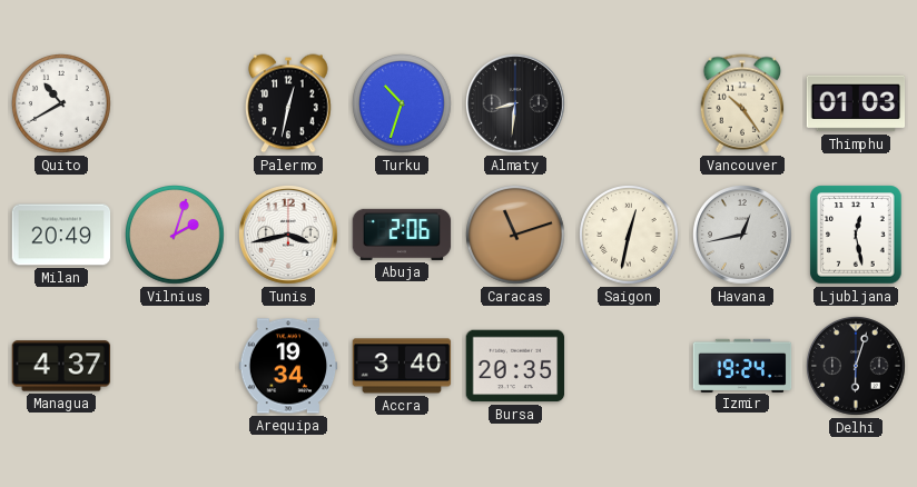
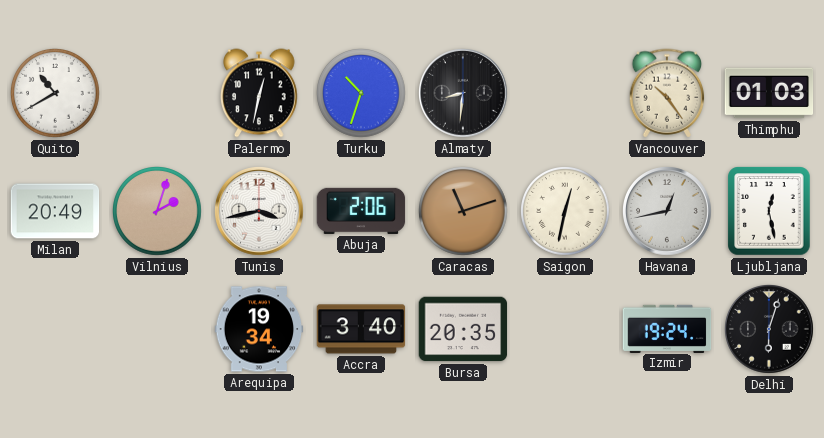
Managua: 4:37 -> none (61, 366)
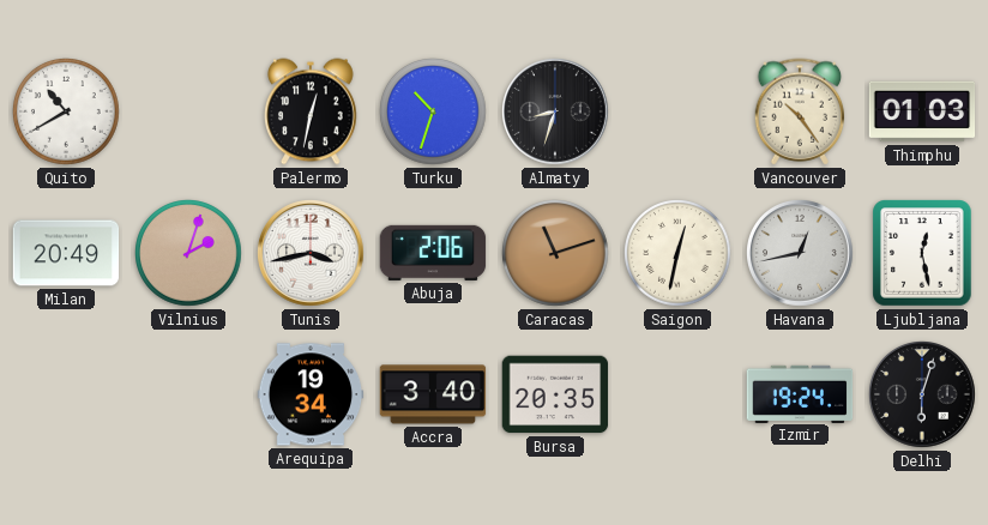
Almaty: 8:31 -> 8:33 (556, 113)
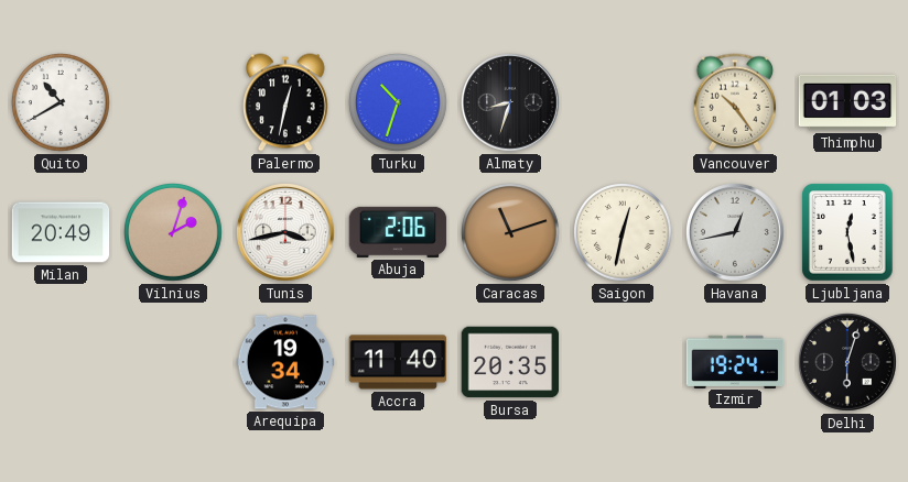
Accra: 3:40 -> 11:40 (398, 362)
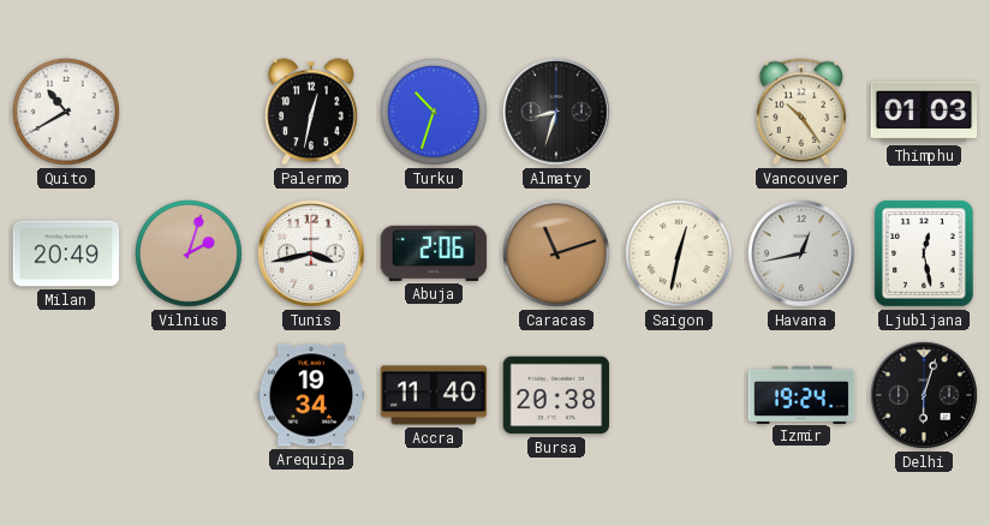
Bursa: 20:35 -> 20:38 (556, 395)
